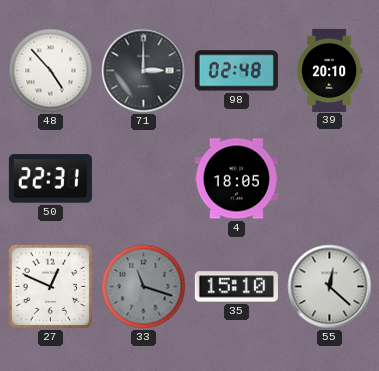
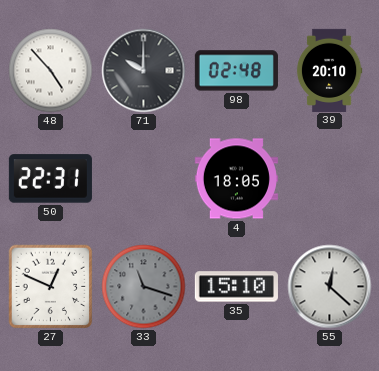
71: 3:00 -> 10:00 (144, 71)
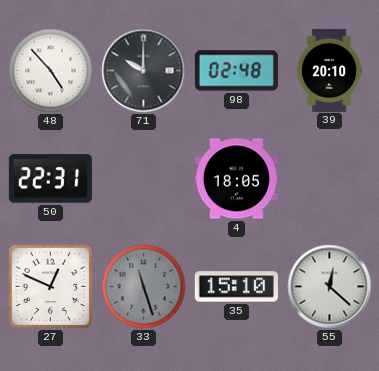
33: 11:18 -> 11:27 (144, 287)
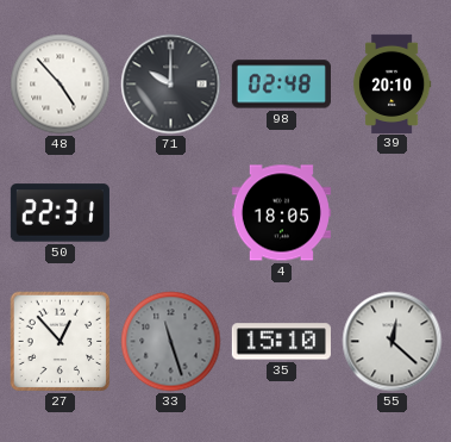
27: 12:49 -> 12:53 (61, 342)
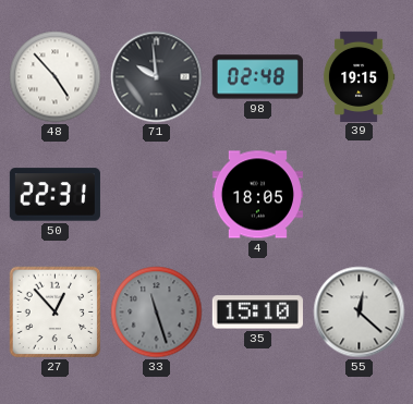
71: 10:00 -> 9:59 (157, 77)
39: 20:10 -> 19:15 (359, 76)
